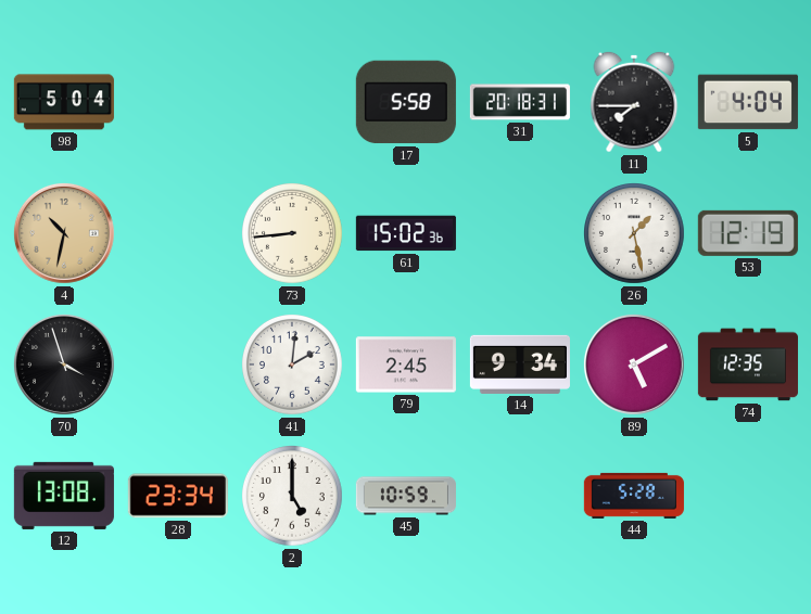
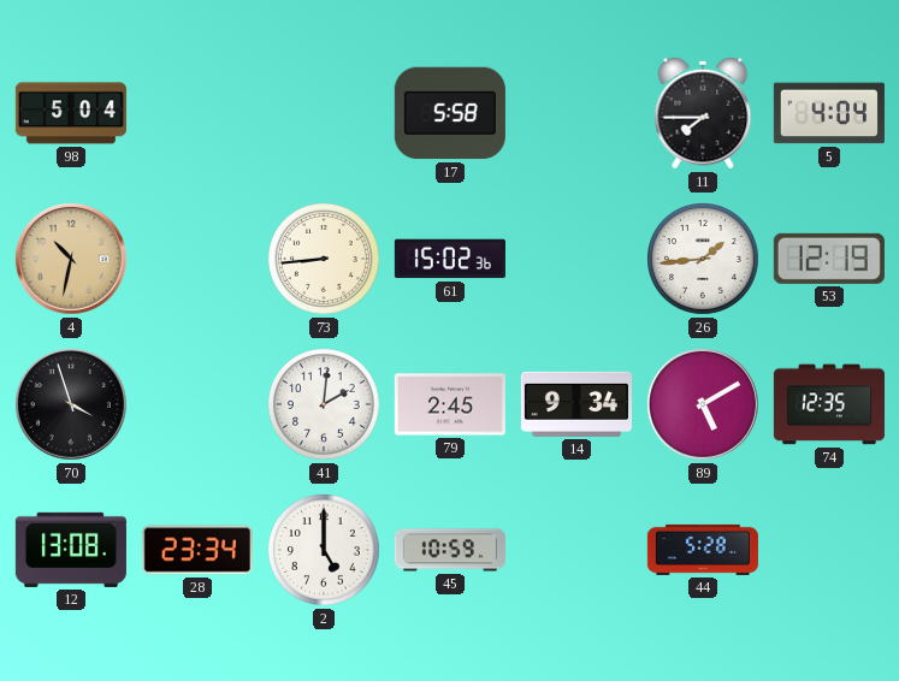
31: 20:18 -> none (520, 102)
26: 1:28 -> 1:44 (704, 260)
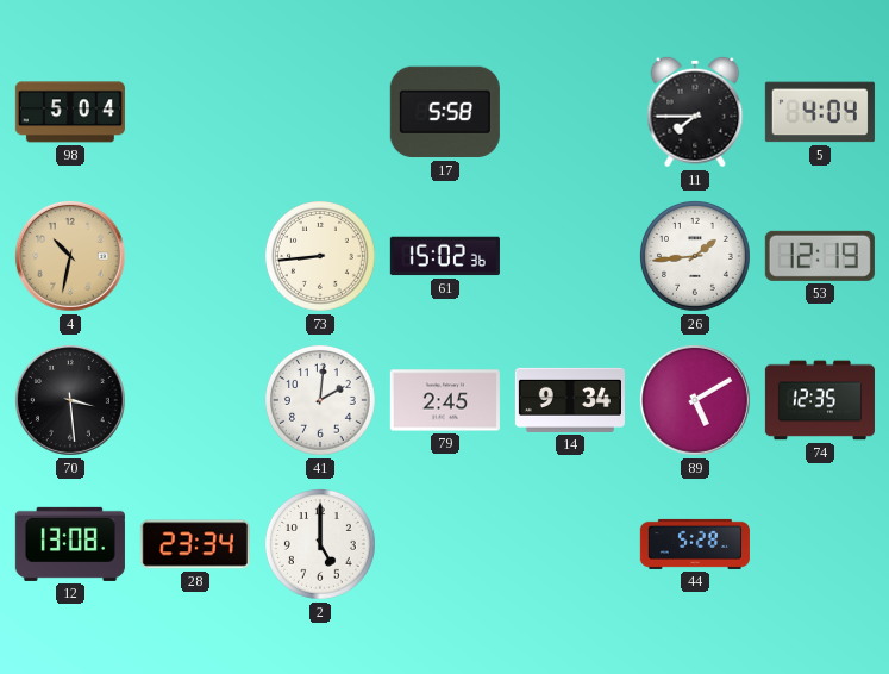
70: 3:57 -> 3:29 (70, 400)
45: 10:59 -> none (450, 550)
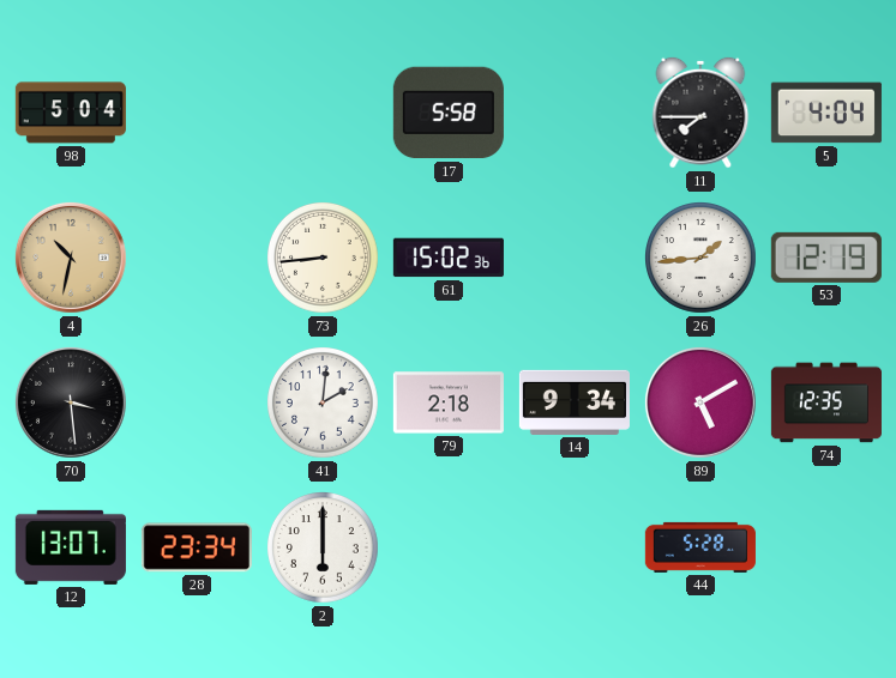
79: 2:45 -> 2:18 (449, 402)
12: 13:08 -> 13:07 (71, 547)
2: 5:00 -> 6:00 (324, 549)
